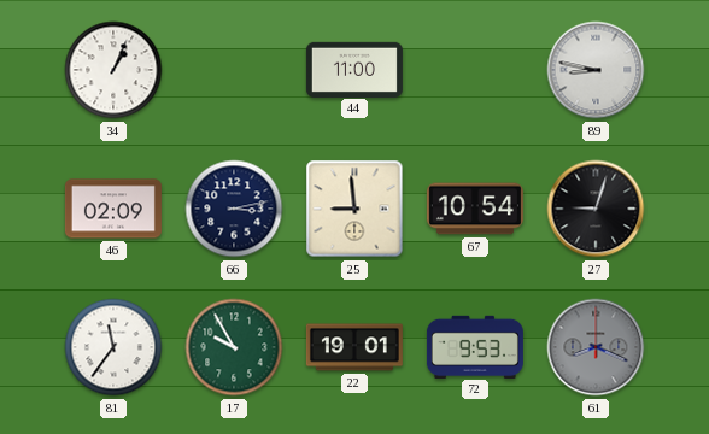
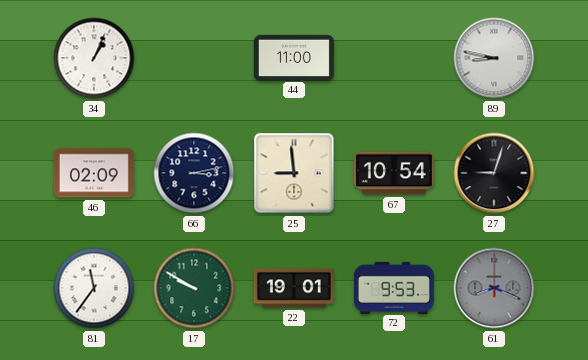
17: 9:55 -> 9:50 (194, 288)
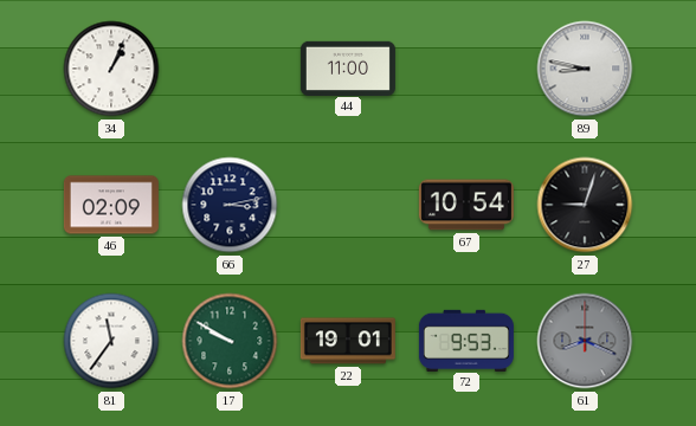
25: 8:59 -> none (294, 173)
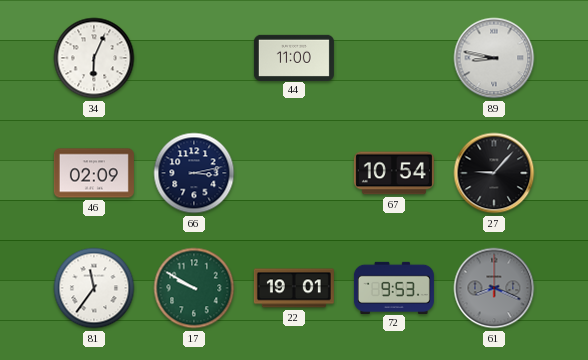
34: 1:04 -> 6:04 (94, 58)
27: 9:03 -> 9:07 (494, 173)
